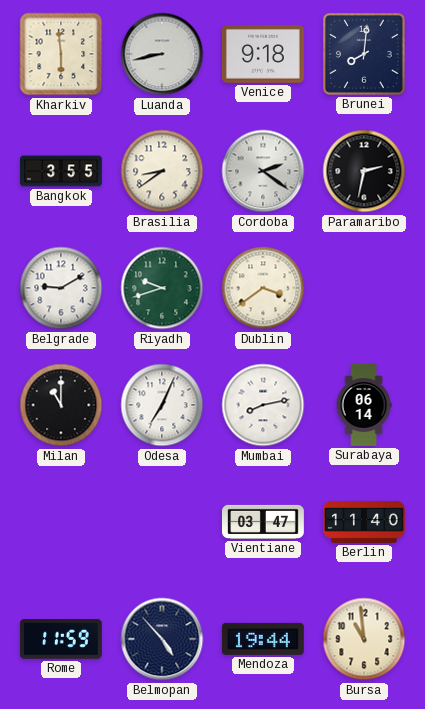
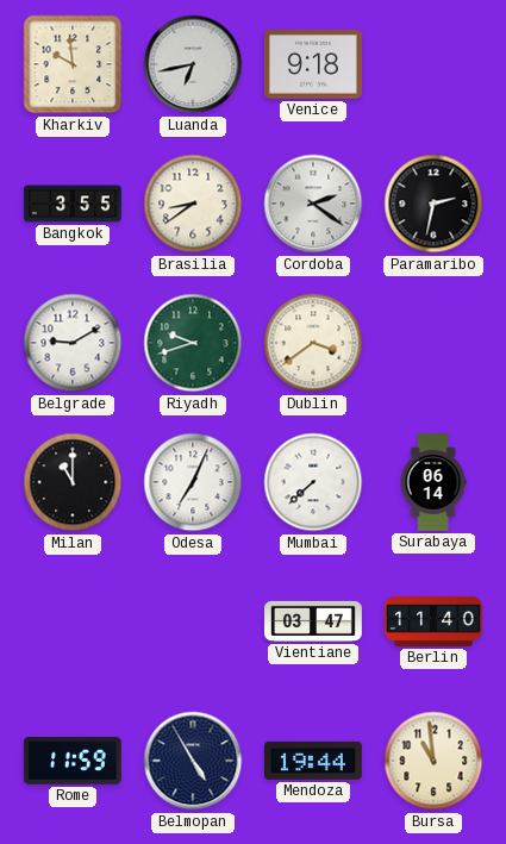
Kharkiv: 5:59 -> 9:59 (73, 64)
Luanda: 8:43 -> 6:43 (193, 64)
Brunei: 8:01 -> none (365, 55)
Mumbai: 8:13 -> 7:38 (313, 482)
Belmopan: 4:53 -> 4:55 (193, 761)
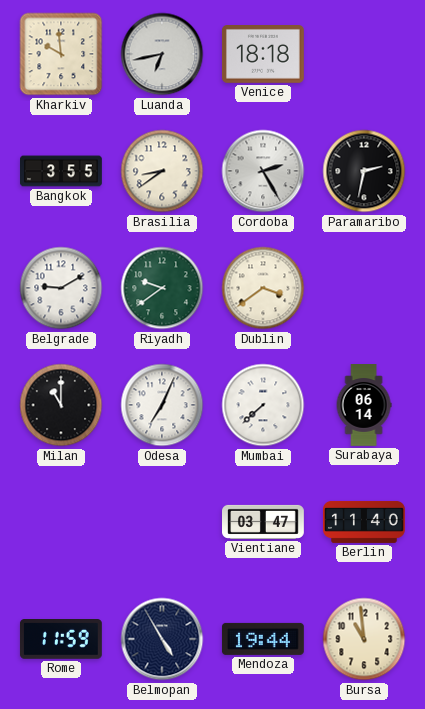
Venice: 9:18 -> 18:18 (263, 55)
Cordoba: 2:21 -> 2:25 (263, 171)
Riyadh: 9:42 -> 9:39 (162, 288)
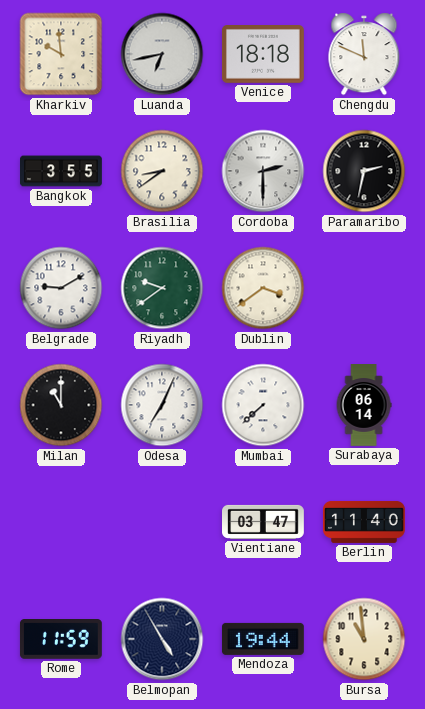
Chengdu: none -> 11:49 (364, 54)
Cordoba: 2:25 -> 2:30 (263, 171)
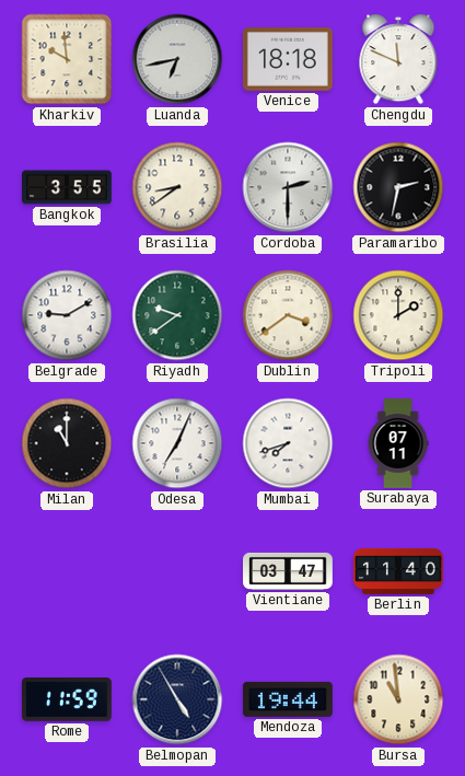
Tripoli: none -> 2:00 (398, 315)
Mumbai: 7:38 -> 7:42 (288, 443)
Surabaya: 06:14 -> 07:11 (398, 444)
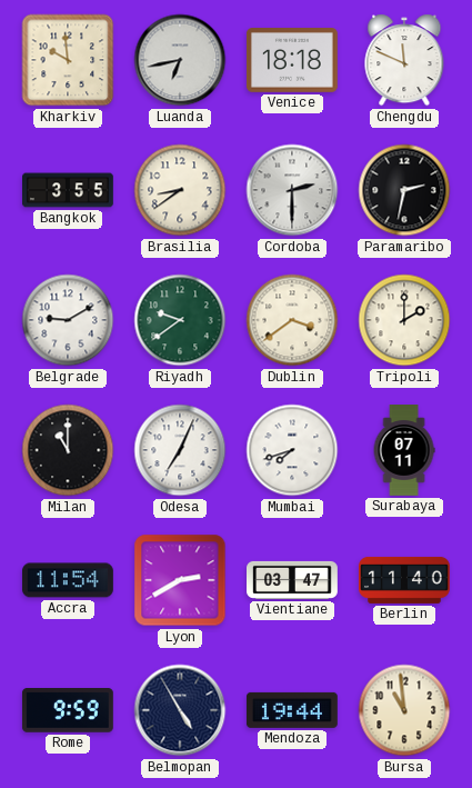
Accra: none -> 11:54 (68, 580)
Lyon: none -> 2:40 (180, 580)
Rome: 11:59 -> 9:59 (68, 711)
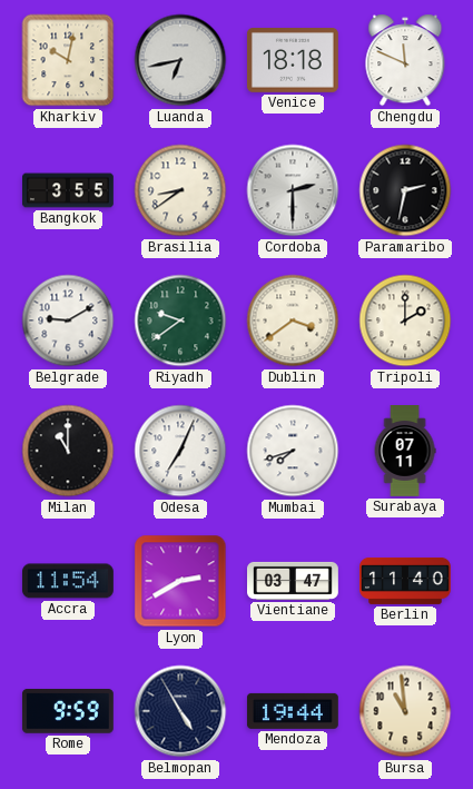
Kharkiv: 9:59 -> 10:02 (68, 60)
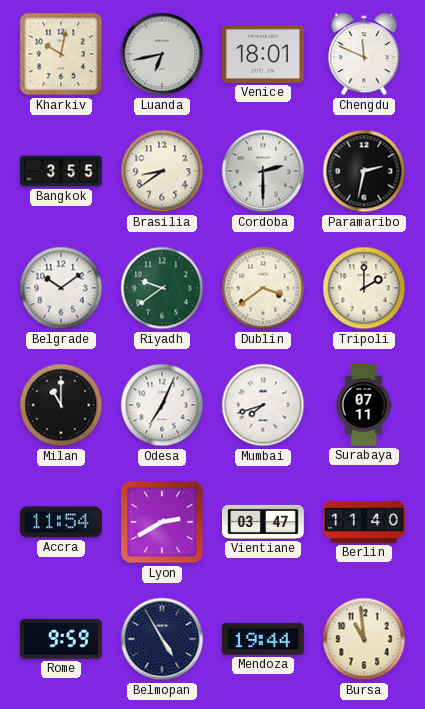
Venice: 18:18 -> 18:01 (263, 55)
Belgrade: 9:10 -> 10:09 (61, 288)
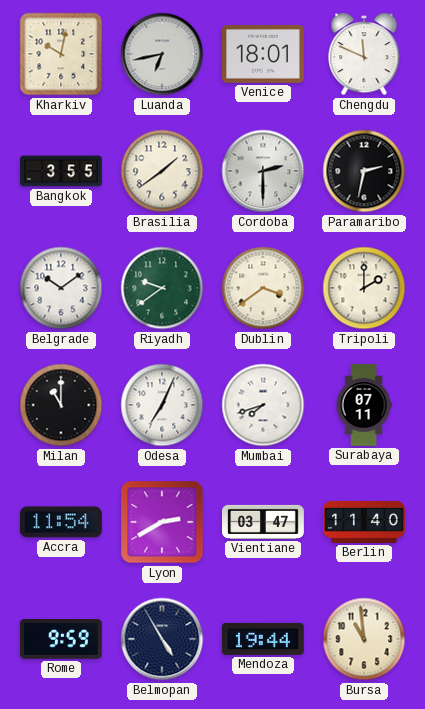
Brasilia: 8:39 -> 1:39 (162, 171)
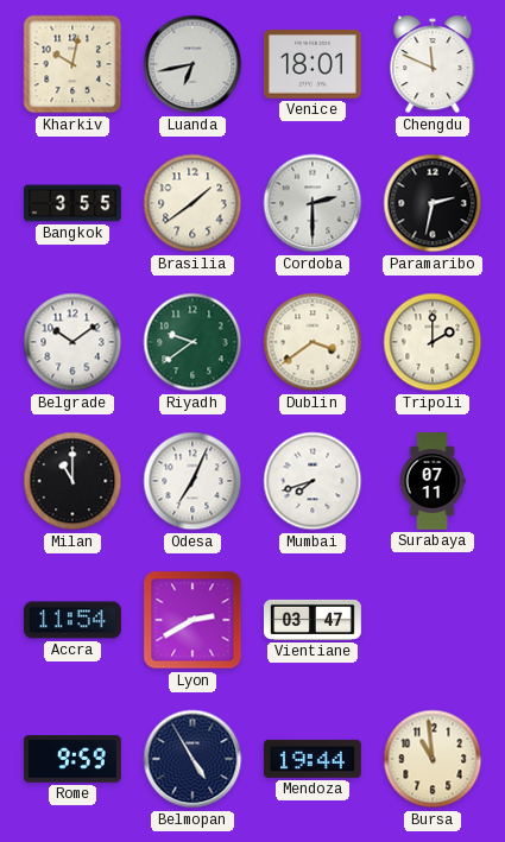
Berlin: 11:40 -> none (365, 522)
